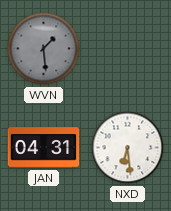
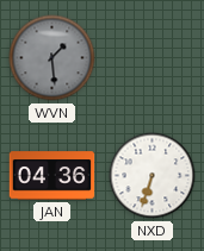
JAN: 04:31 -> 04:36 (52, 176)
NXD: 6:29 -> 6:33 (153, 176)
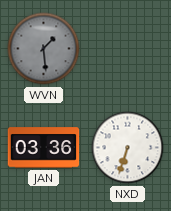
JAN: 04:36 -> 03:36 (44, 148)
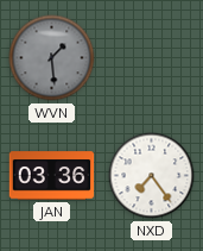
NXD: 6:33 -> 7:24 (152, 176)
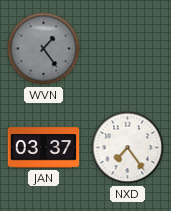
WVN: 1:29 -> 1:24 (44, 49)
JAN: 03:36 -> 03:37 (44, 148)
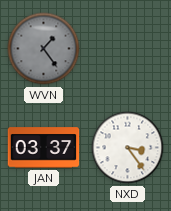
NXD: 7:24 -> 3:24 (128, 148)
